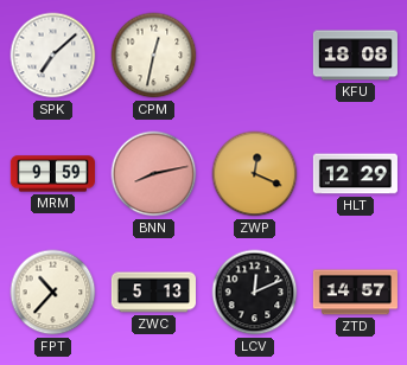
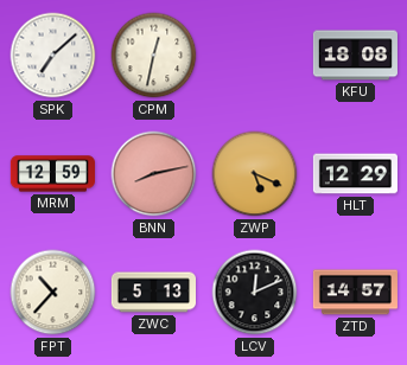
MRM: 9:59 -> 12:59 (52, 174)
ZWP: 12:19 -> 5:19 (255, 174)
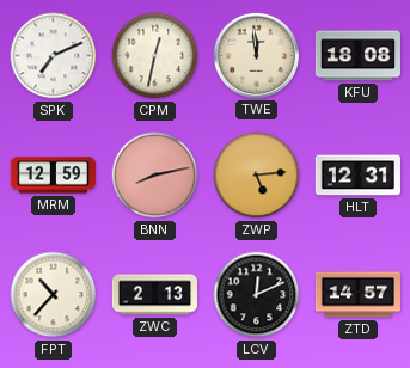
SPK: 7:08 -> 7:11 (54, 56)
TWE: none -> 11:59 (256, 55)
ZWP: 5:19 -> 5:14 (257, 176)
HLT: 12:29 -> 12:31 (357, 176)
ZWC: 5:13 -> 2:13 (154, 295)
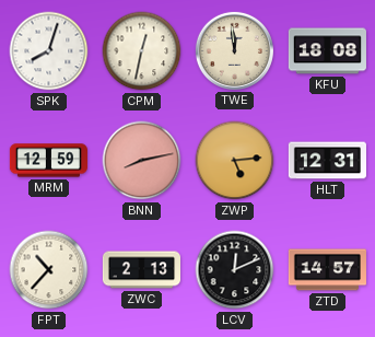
SPK: 7:11 -> 8:03 (49, 51)
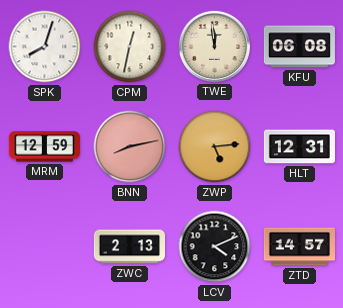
KFU: 18:08 -> 06:08 (299, 47)
FPT: 10:37 -> none (49, 270)
LCV: 12:11 -> 4:11 (215, 247)
